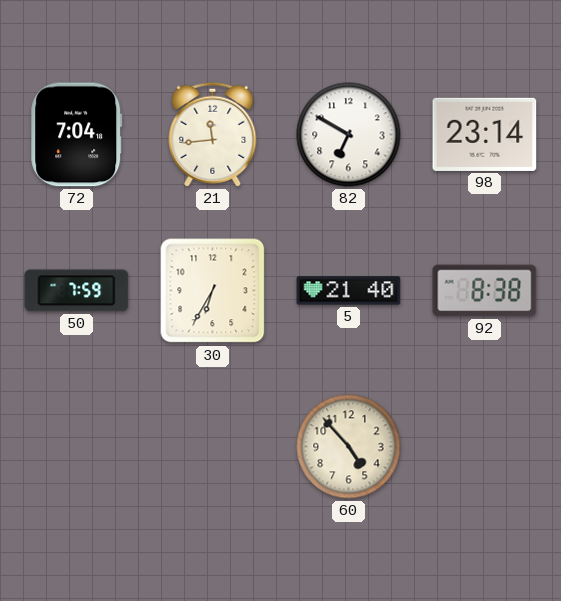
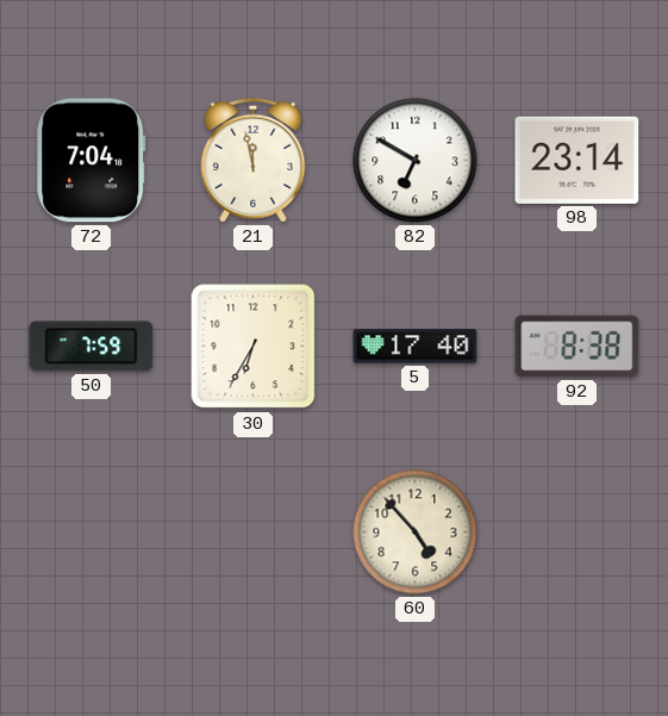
21: 11:44 -> 11:58 (254, 160)
5: 21:40 -> 17:40 (416, 347)
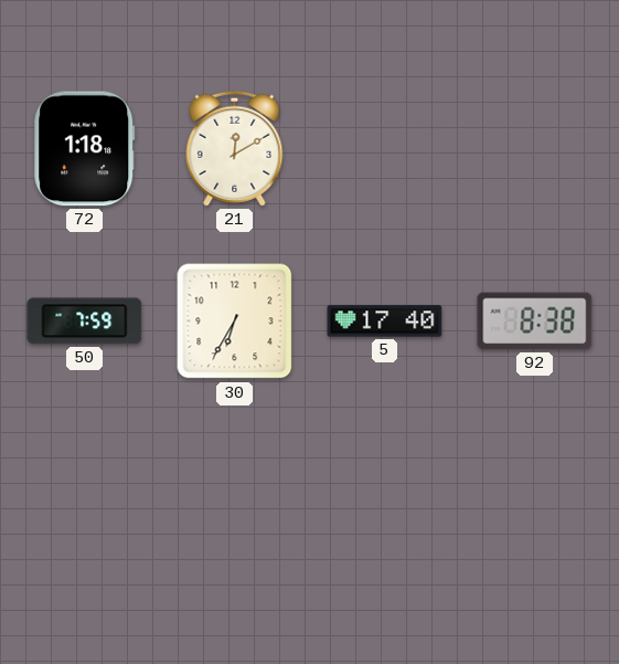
72: 7:04 -> 1:18 (85, 149)
21: 11:58 -> 12:10 (235, 148)
82: 6:50 -> none (416, 161)
98: 23:14 -> none (578, 160)
60: 4:53 -> none (416, 533)
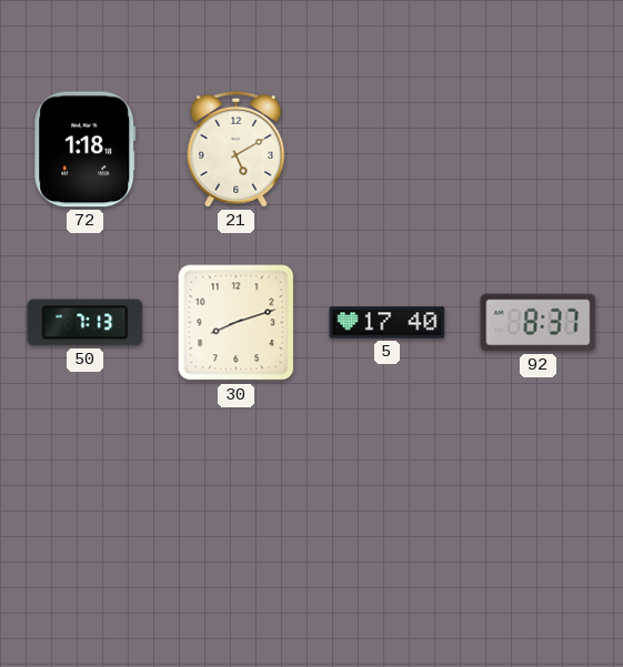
21: 12:10 -> 5:10 (237, 149)
50: 7:59 -> 7:13 (86, 323)
30: 6:35 -> 8:12 (237, 323)
92: 8:38 -> 8:37 (539, 323)
